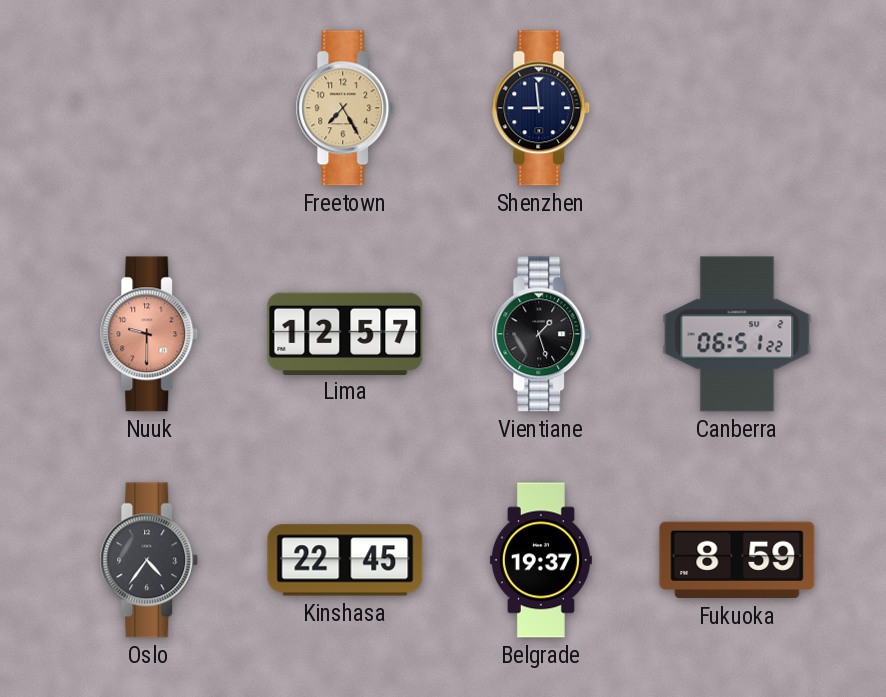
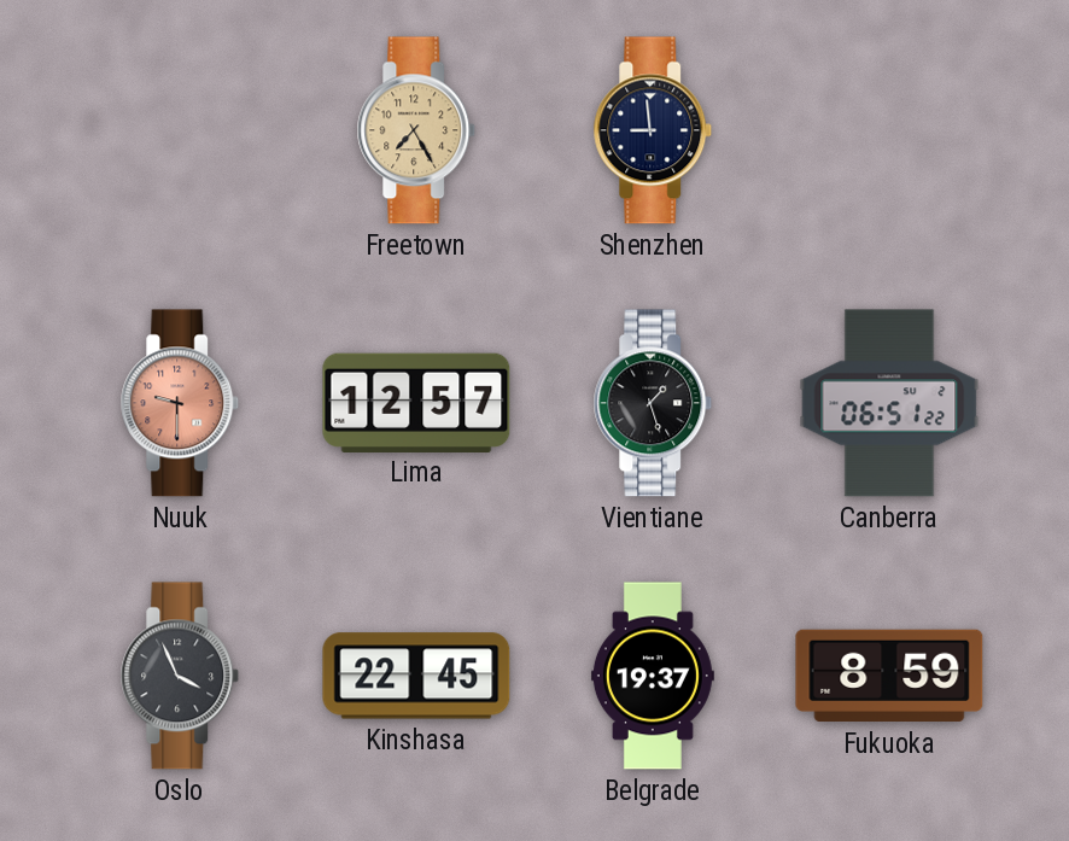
Oslo: 4:36 -> 3:56 (180, 676)
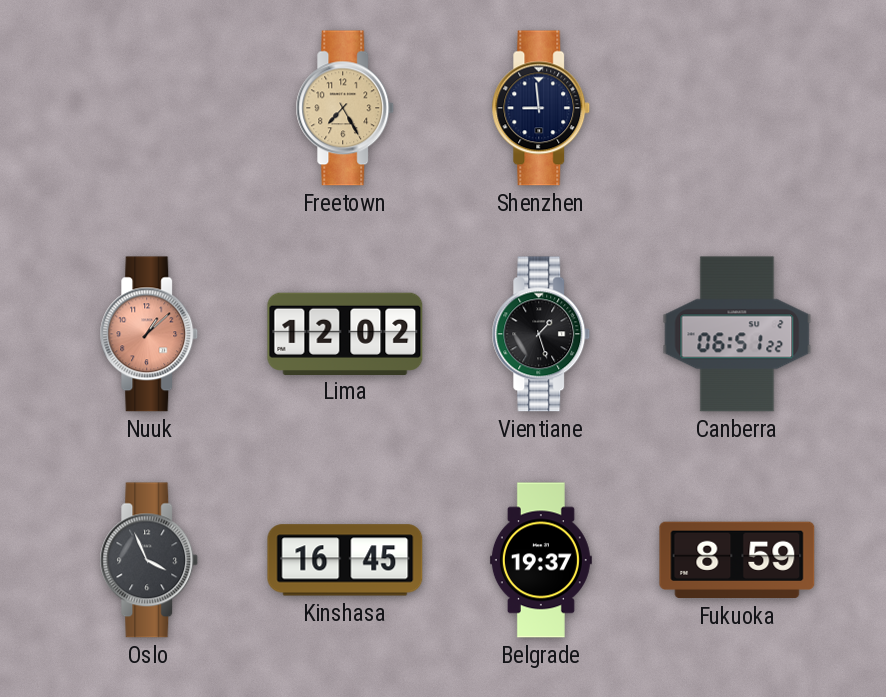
Nuuk: 9:30 -> 1:08 (149, 334)
Lima: 12:57 -> 12:02 (345, 333)
Kinshasa: 22:45 -> 16:45 (345, 560)
